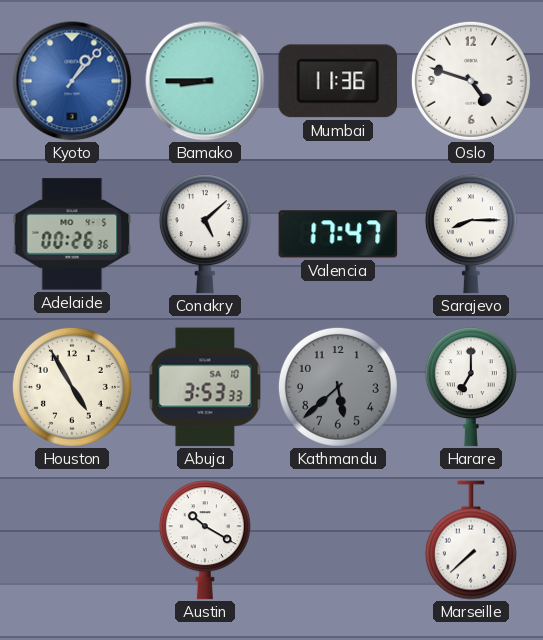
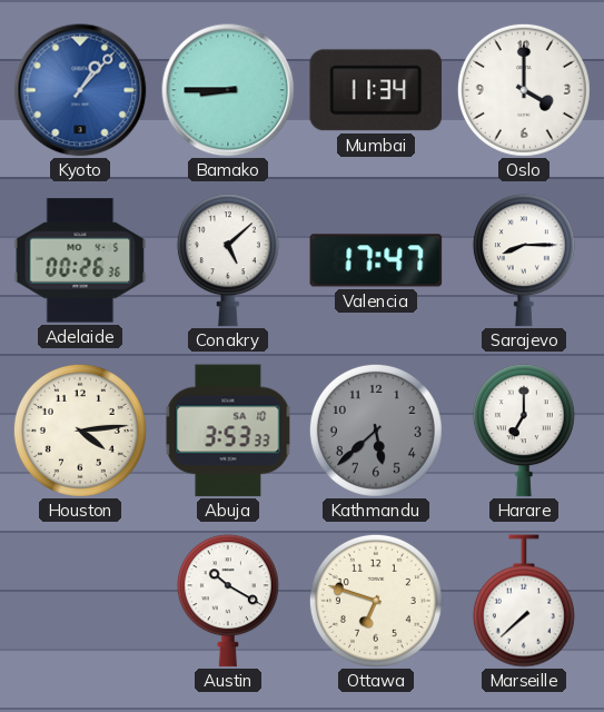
Mumbai: 11:36 -> 11:34 (376, 90)
Oslo: 4:48 -> 4:00 (524, 90)
Houston: 4:55 -> 4:14 (80, 431)
Ottawa: none -> 6:48 (376, 601)
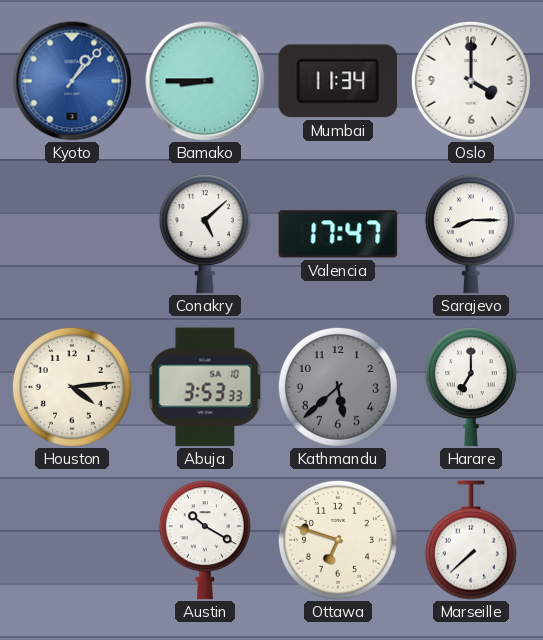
Adelaide: 00:26 -> none (80, 260)
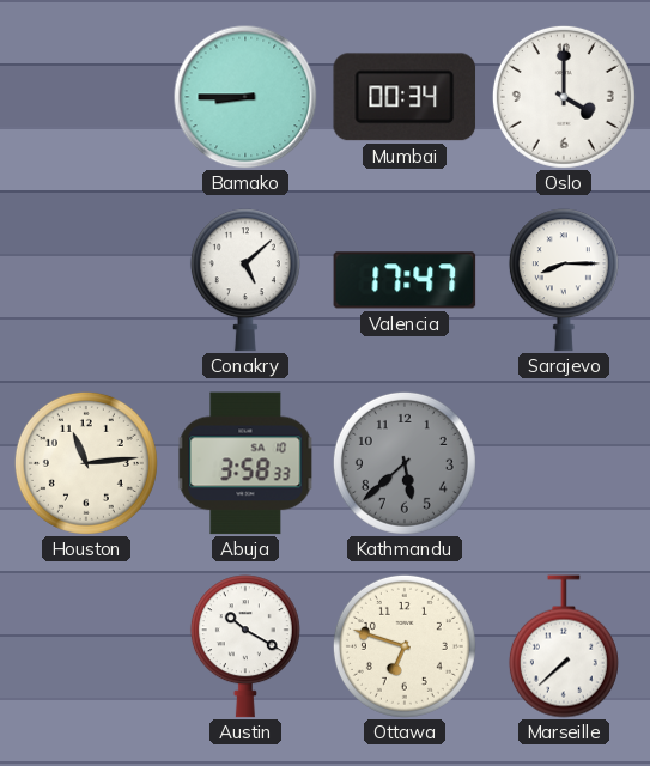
Kyoto: 1:07 -> none (72, 81)
Mumbai: 11:34 -> 00:34 (405, 97)
Houston: 4:14 -> 11:14 (86, 463)
Abuja: 3:53 -> 3:58 (245, 463)
Harare: 7:00 -> none (471, 387)
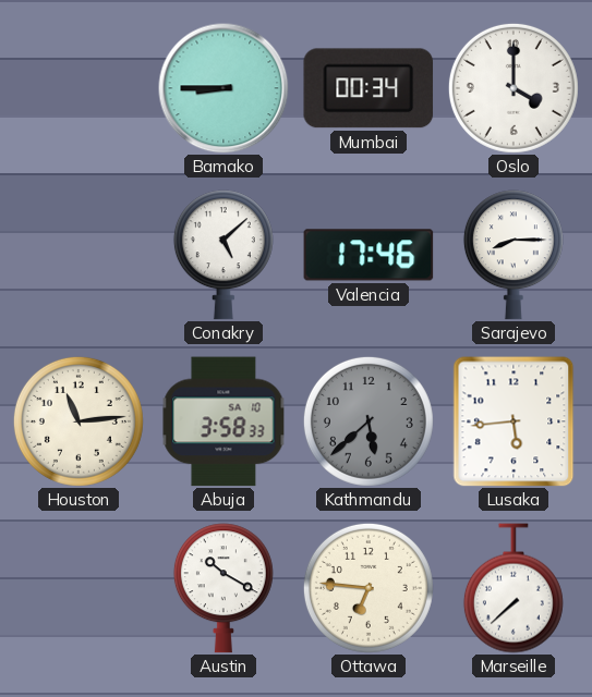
Valencia: 17:47 -> 17:46 (369, 255)
Lusaka: none -> 5:44 (514, 421)
Ottawa: 6:48 -> 6:46 (369, 588)
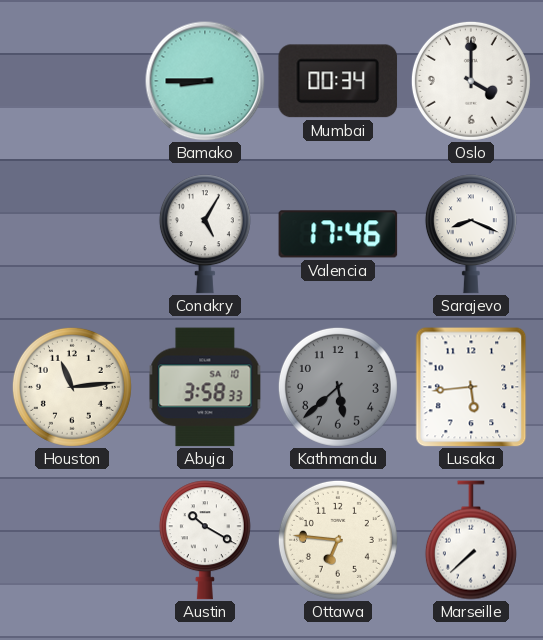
Conakry: 5:08 -> 5:05 (205, 234)
Sarajevo: 8:15 -> 8:19 (471, 234)
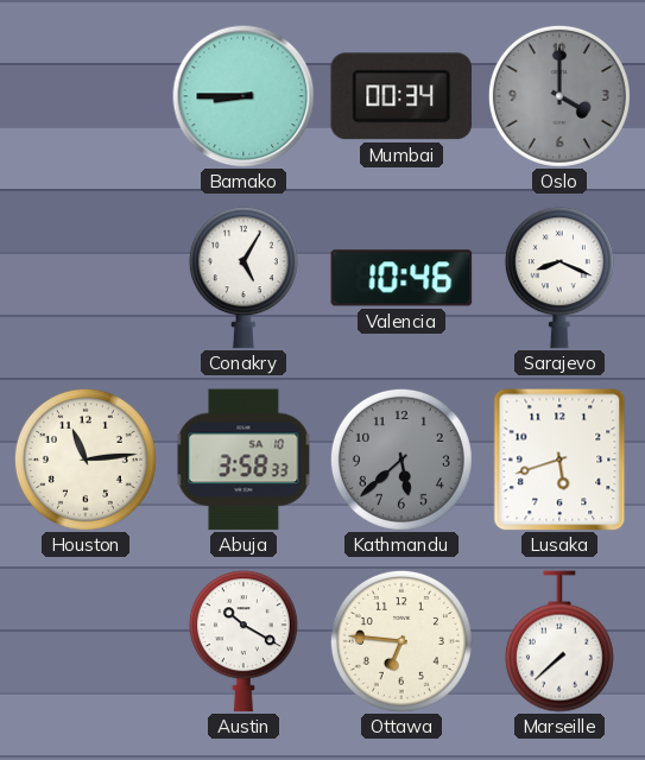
Oslo dial: white -> grey (559, 96)
Valencia: 17:46 -> 10:46 (401, 278)
Lusaka: 5:44 -> 5:42 (559, 460)
